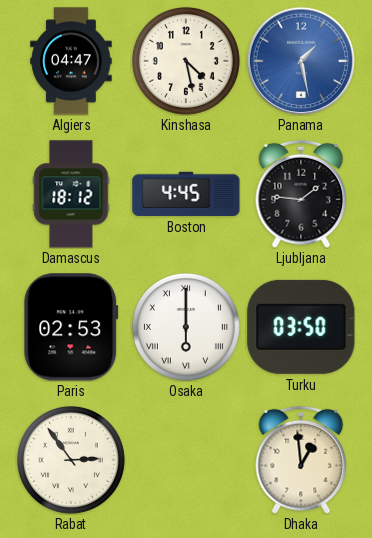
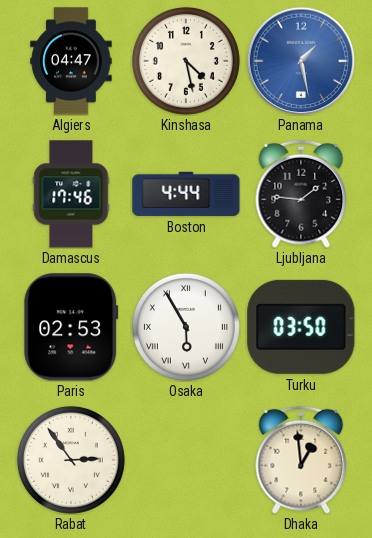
Damascus: 18:12 -> 17:46 (71, 194)
Boston: 4:45 -> 4:44 (186, 194)
Osaka: 6:00 -> 5:55 (186, 327)
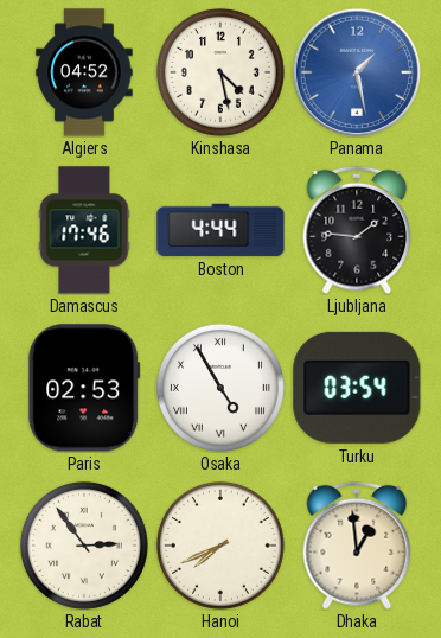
Algiers: 04:47 -> 04:52 (84, 72)
Osaka: 5:55 -> 4:55 (220, 388)
Turku: 03:50 -> 03:54 (357, 388)
Hanoi: none -> 7:41 (220, 546)
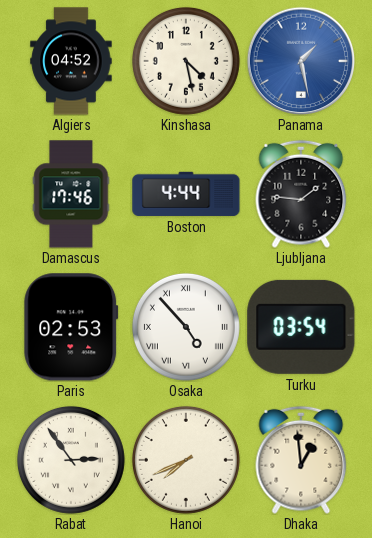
Osaka: 4:55 -> 4:53 (186, 327)
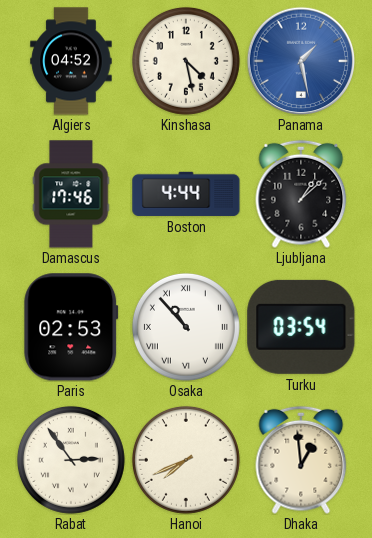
Ljubljana: 1:46 -> 1:08 (301, 194)
Osaka: 4:53 -> 10:53 (186, 327)
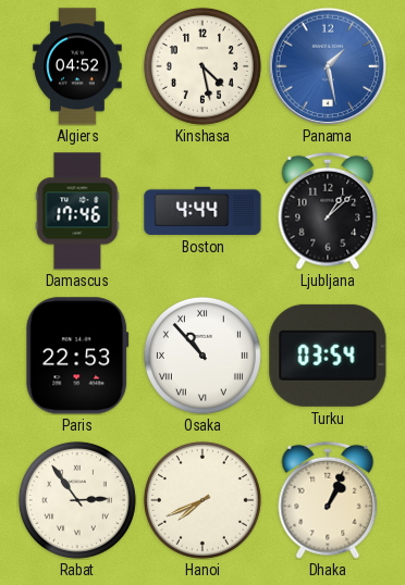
Paris: 02:53 -> 22:53 (77, 356)
Dhaka: 12:59 -> 1:04 (328, 500)
